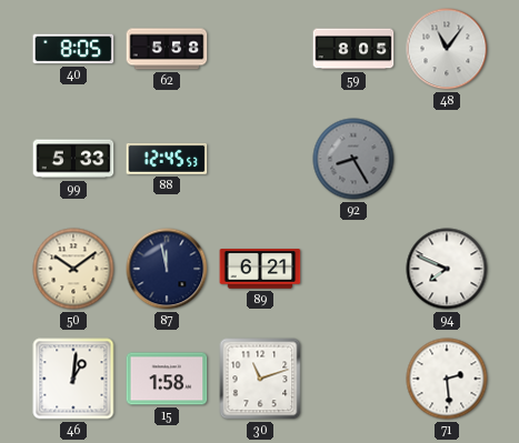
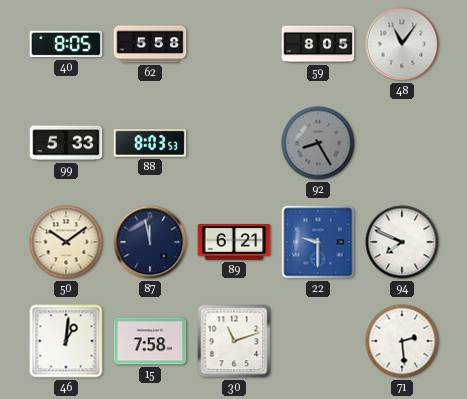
88: 12:45 -> 8:03 (150, 143)
22: none -> 9:30 (318, 242)
15: 1:58 -> 7:58 (150, 341)
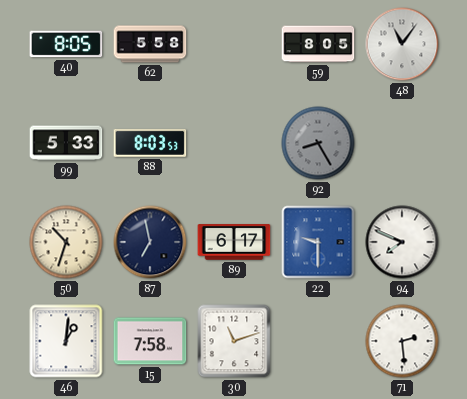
50: 10:09 -> 10:33 (66, 242)
87: 11:58 -> 6:58 (150, 242)
89: 6:21 -> 6:17 (234, 242)
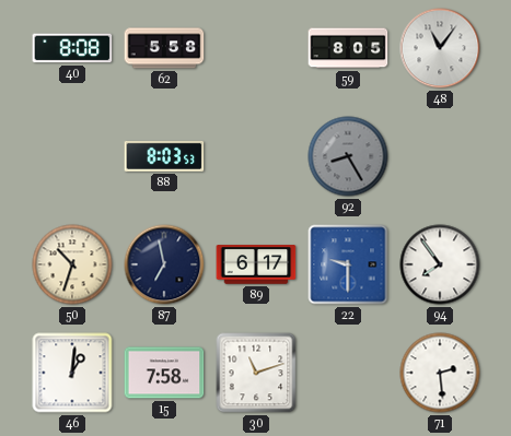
40: 8:05 -> 8:08 (72, 48)
99: 5:33 -> none (66, 143)
94: 7:49 -> 7:54 (440, 264)
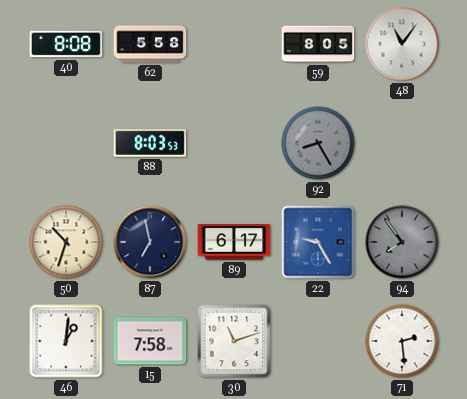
22: 9:30 -> 9:25 (318, 242)
94 dial: white -> grey (402, 242)
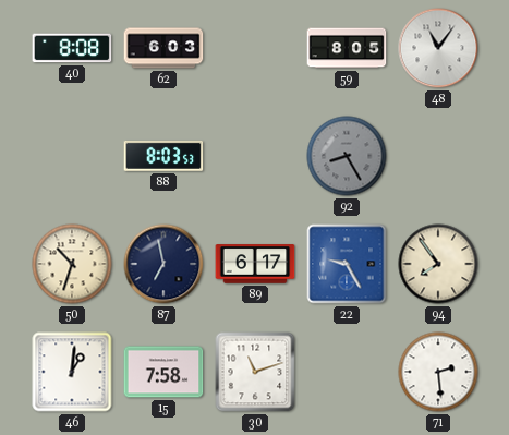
62: 5:58 -> 6:03 (163, 48)
94 dial: grey -> cream (438, 264)
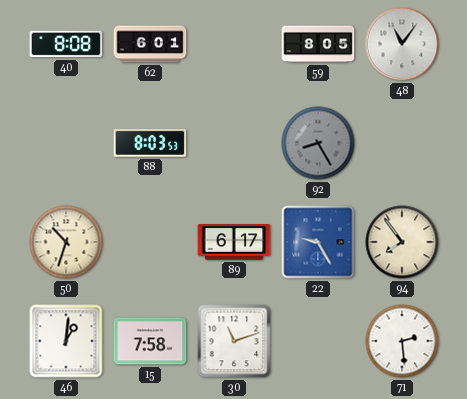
62: 6:03 -> 6:01 (150, 44)
87: 6:58 -> none (163, 264)
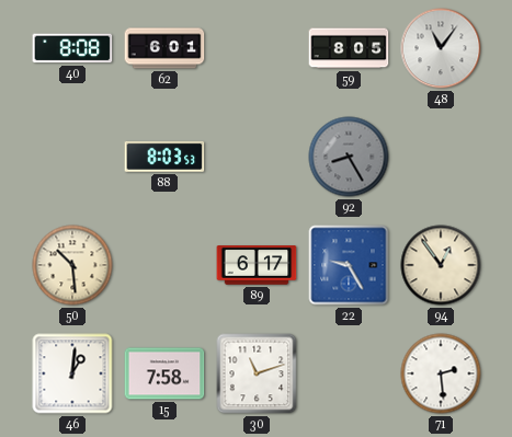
50: 10:33 -> 10:29 (72, 265)
94: 7:54 -> 12:54 (441, 265)
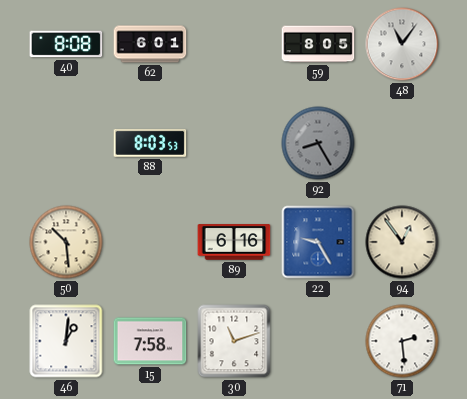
89: 6:17 -> 6:16 (234, 242)
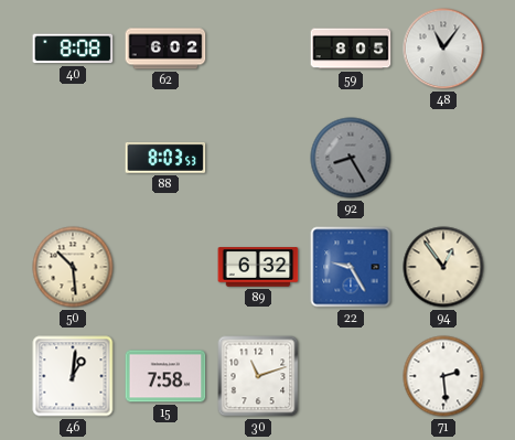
62: 6:01 -> 6:02 (165, 49)
89: 6:16 -> 6:32 (258, 267)
